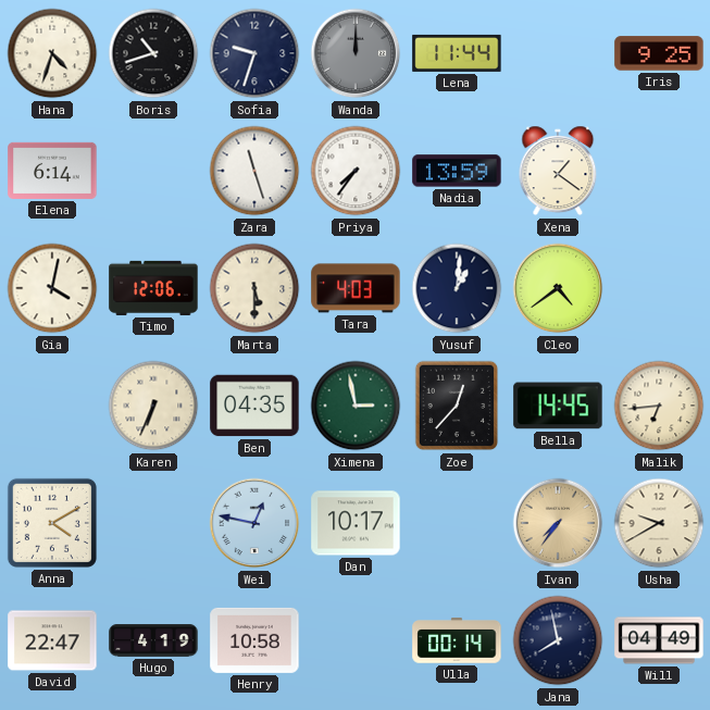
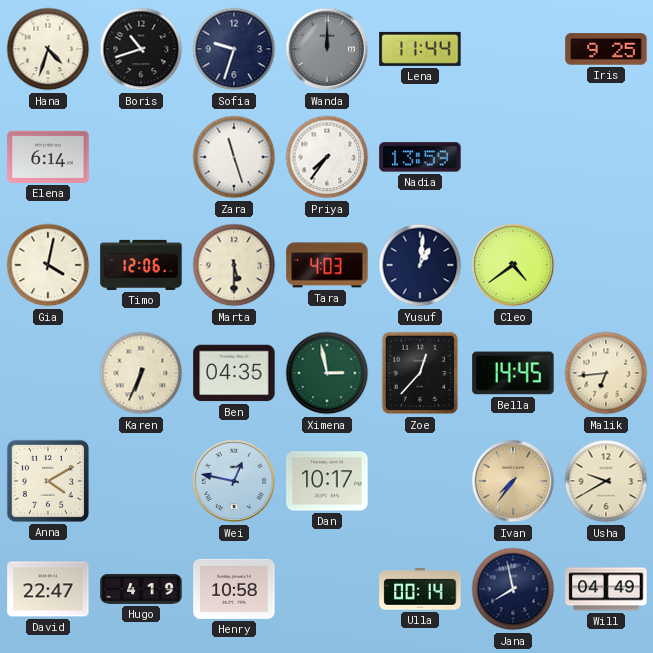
Xena: 1:21 -> none (558, 171)
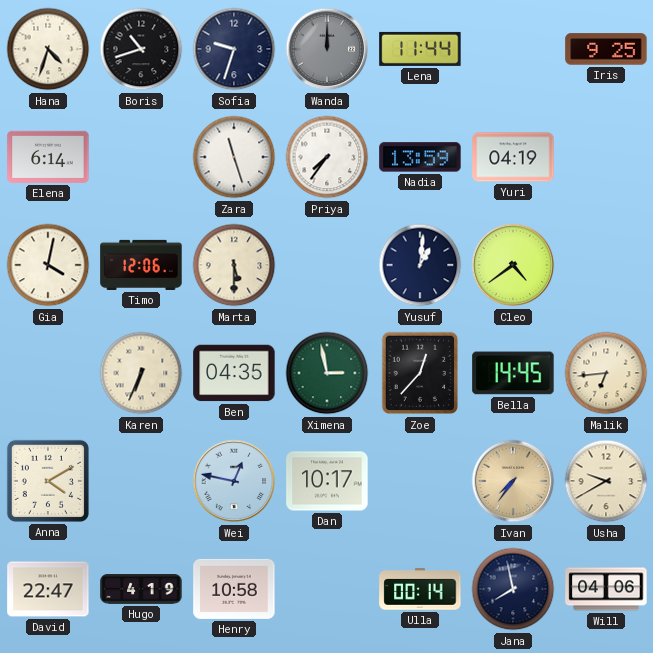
Yuri: none -> 04:19 (513, 157)
Tara: 4:03 -> none (327, 265)
Will: 04:49 -> 04:06 (606, 589)
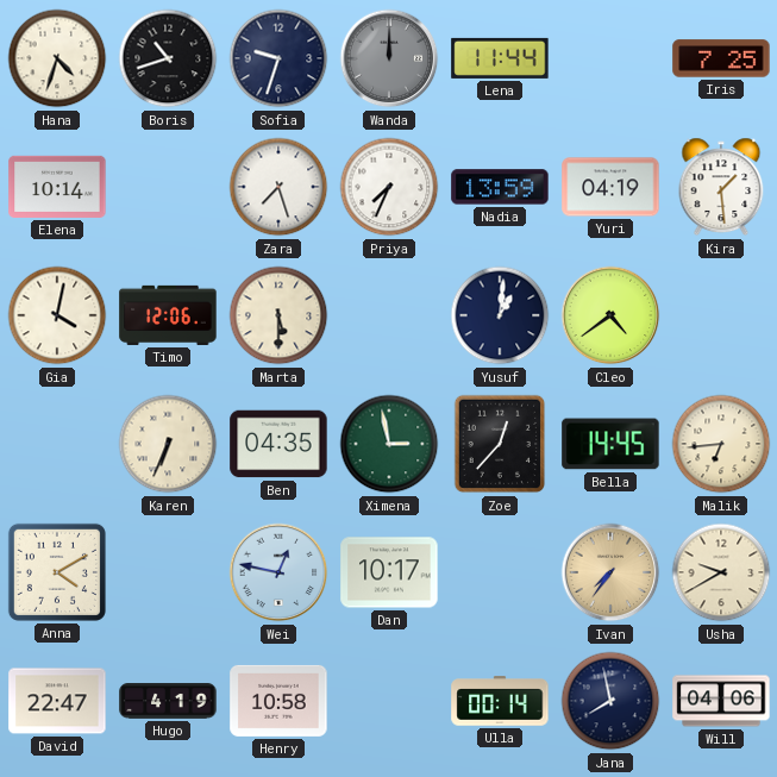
Iris: 9:25 -> 7:25 (721, 58)
Elena: 6:14 -> 10:14 (57, 187)
Zara: 11:27 -> 7:27 (278, 187)
Priya: 7:36 -> 7:34 (389, 187)
Kira: none -> 1:29 (721, 187)
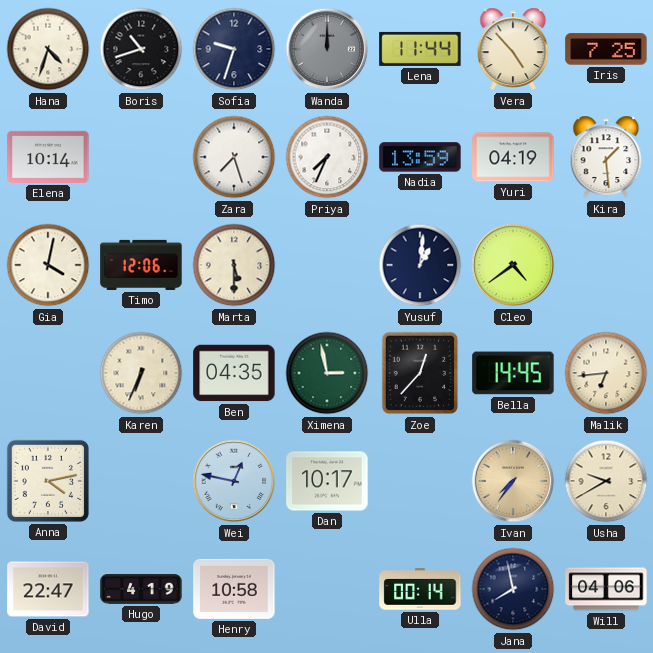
Vera: none -> 4:53 (513, 49)
Anna: 4:10 -> 4:13 (48, 481)
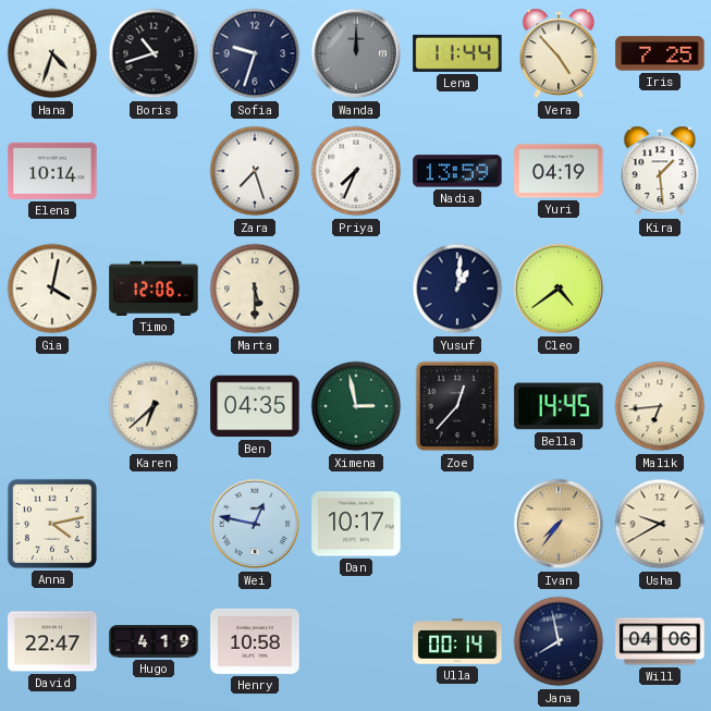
Karen: 6:34 -> 6:38 (154, 406)
